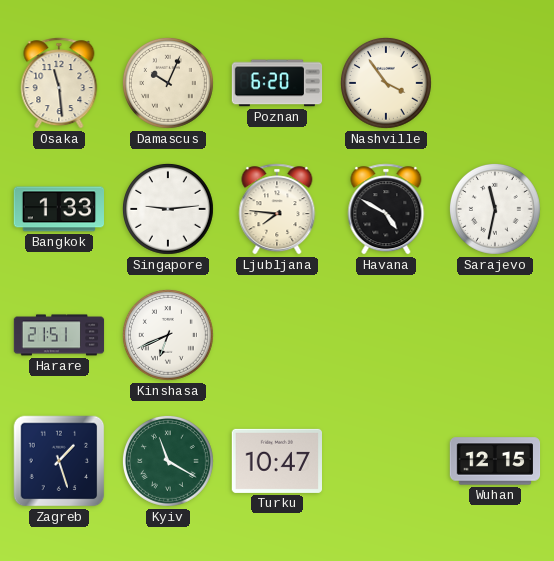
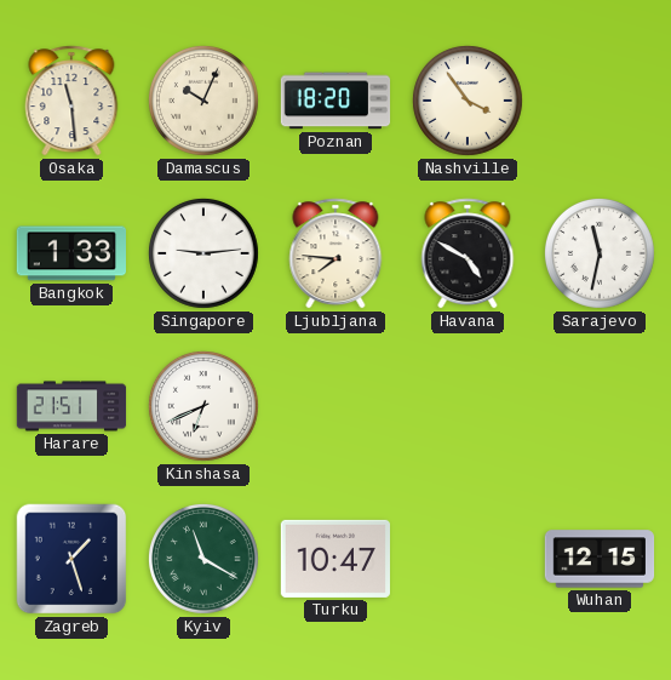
Poznan: 6:20 -> 18:20 (335, 101)
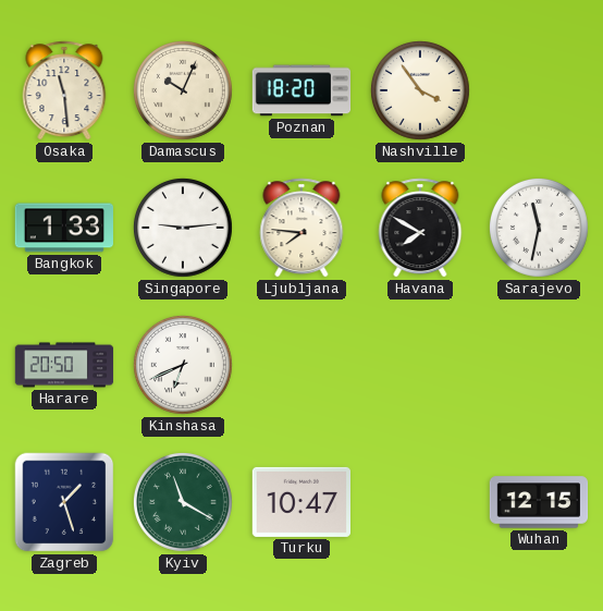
Havana: 4:50 -> 7:50 (420, 228)
Harare: 21:51 -> 20:50 (64, 365)
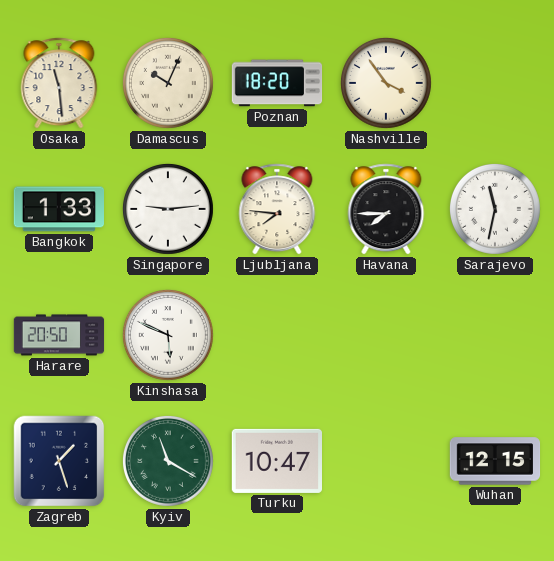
Havana: 7:50 -> 7:45 (386, 209)
Kinshasa: 6:41 -> 5:49 (168, 335)
